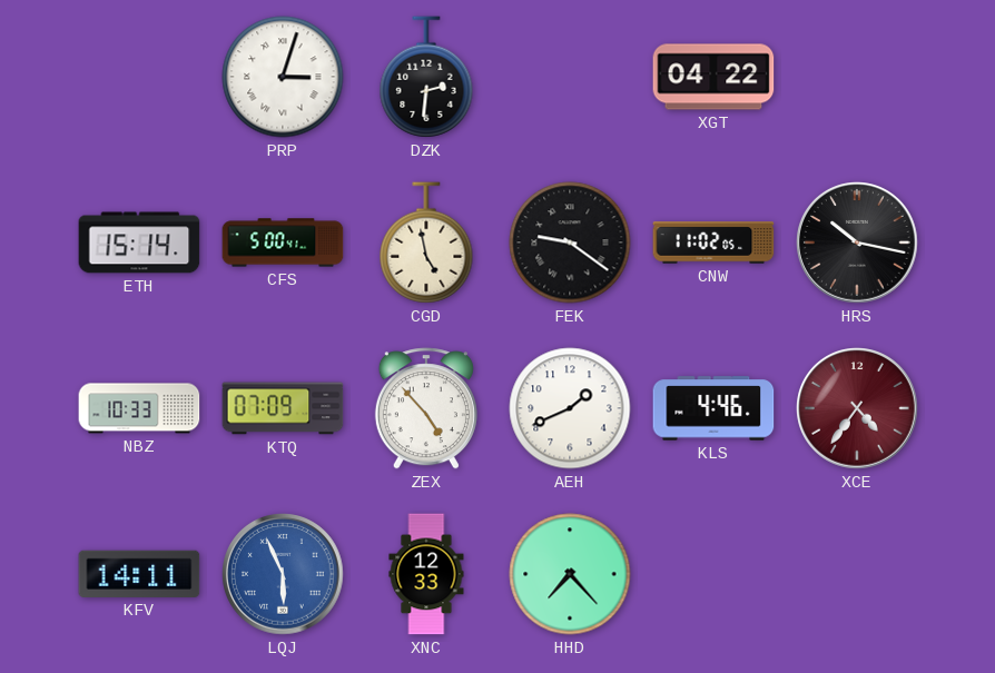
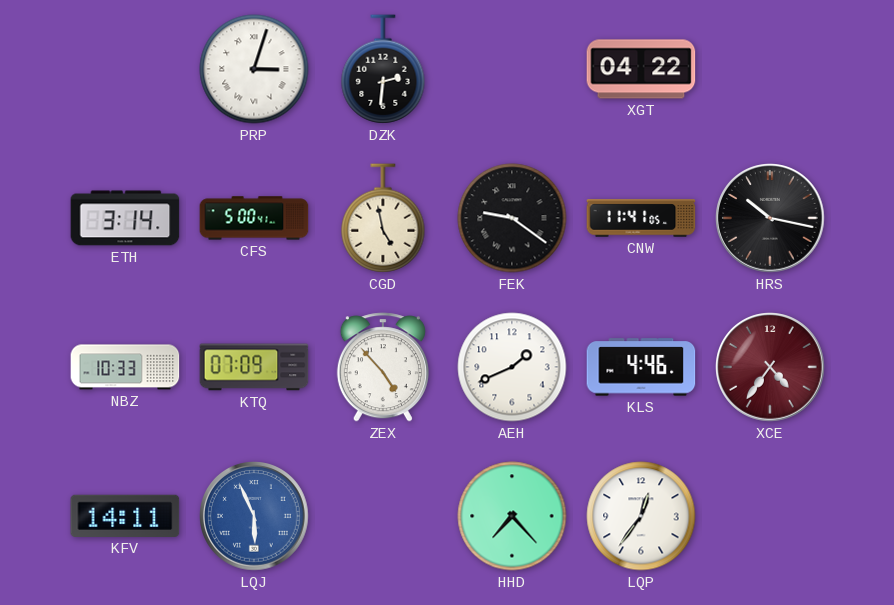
ETH: 15:14 -> 3:14 (125, 218)
CNW: 11:02 -> 11:41 (641, 218)
XNC: 12:33 -> none (426, 574)
LQP: none -> 12:36 (641, 516)
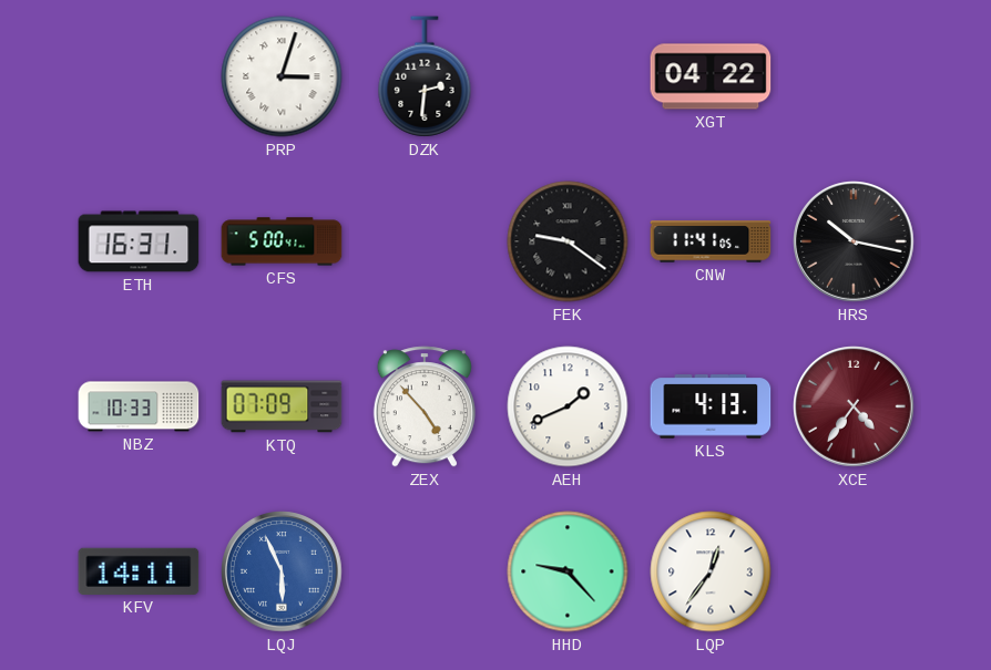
ETH: 3:14 -> 16:31 (139, 241)
CGD: 4:58 -> none (383, 218)
KLS: 4:46 -> 4:13 (711, 406)
HHD: 7:23 -> 9:23 (568, 571)
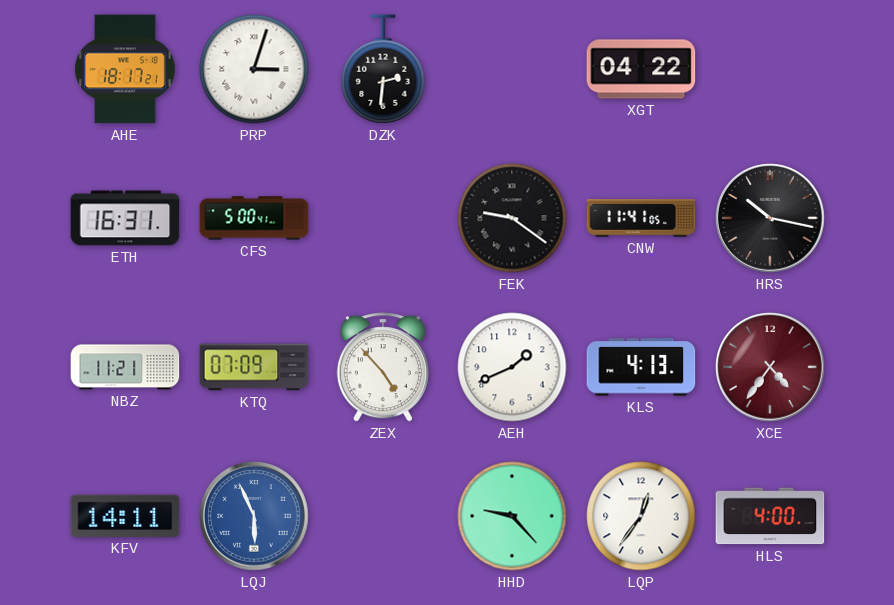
AHE: none -> 18:17 (125, 69)
NBZ: 10:33 -> 11:21 (125, 367)
HLS: none -> 4:00 (770, 516)
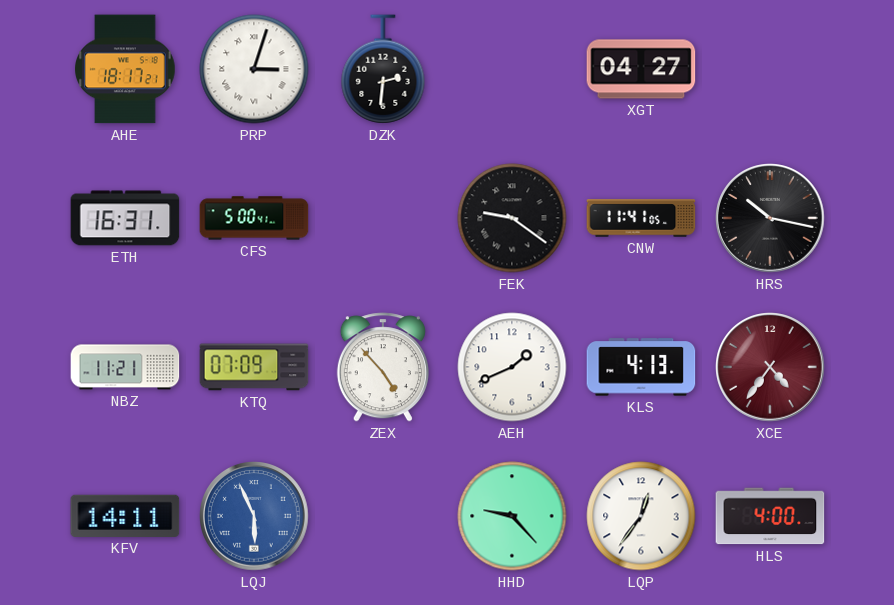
XGT: 04:22 -> 04:27 (641, 69)
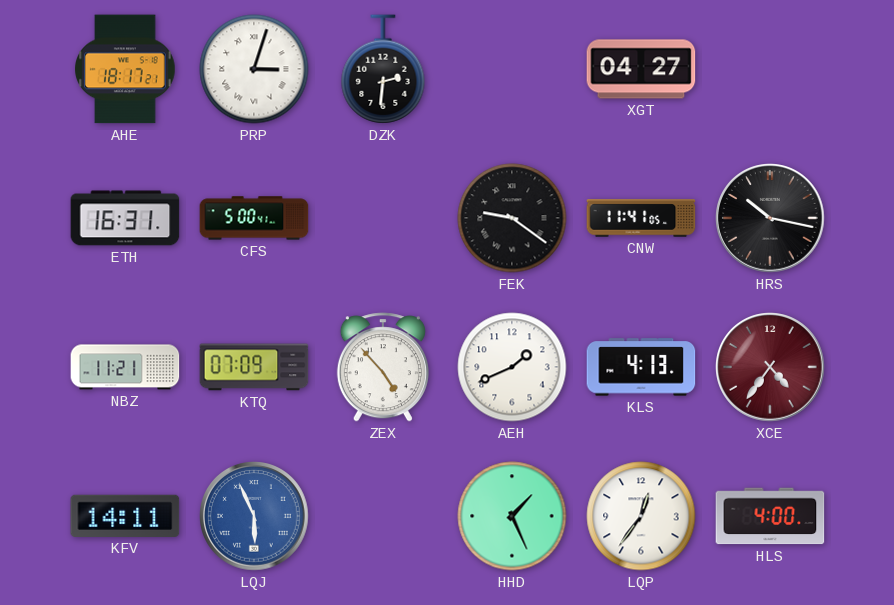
HHD: 9:23 -> 1:26 (512, 516)
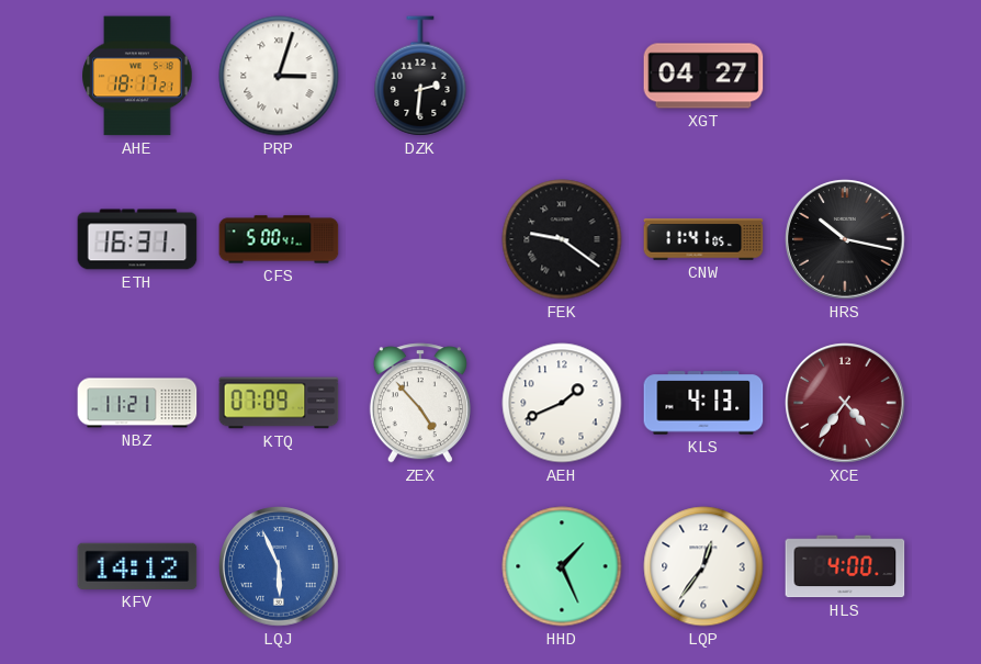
KFV: 14:11 -> 14:12 (137, 566)
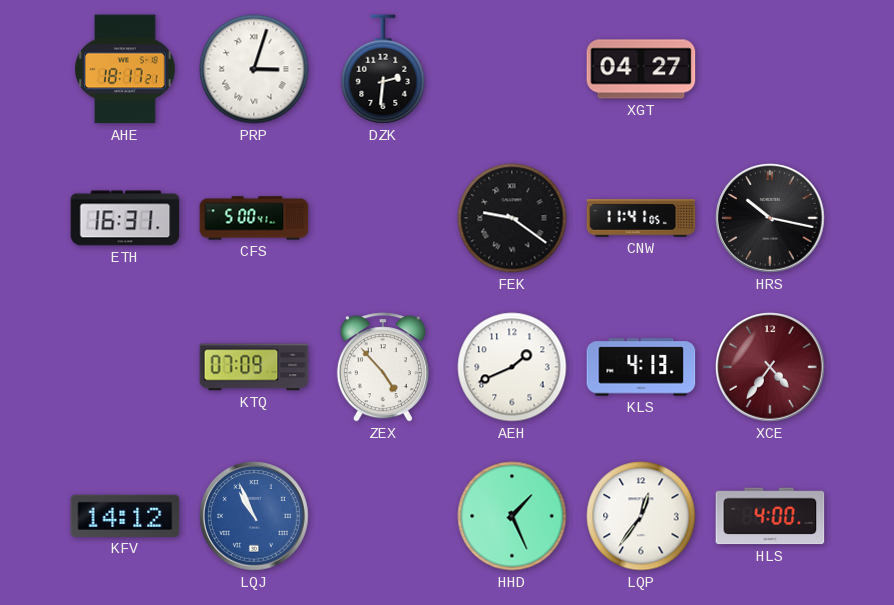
NBZ: 11:21 -> none (137, 403)
LQJ: 5:56 -> 10:56 (254, 516)
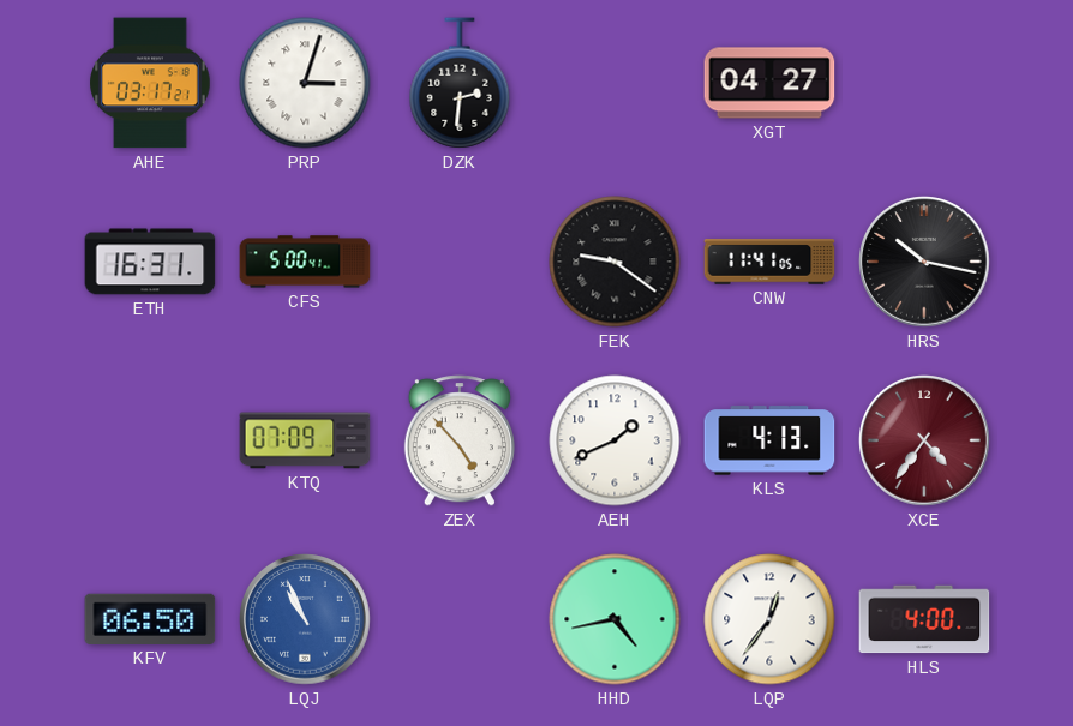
AHE: 18:17 -> 03:17 (150, 83)
KFV: 14:12 -> 06:50 (150, 619)
HHD: 1:26 -> 4:43 (615, 619)
